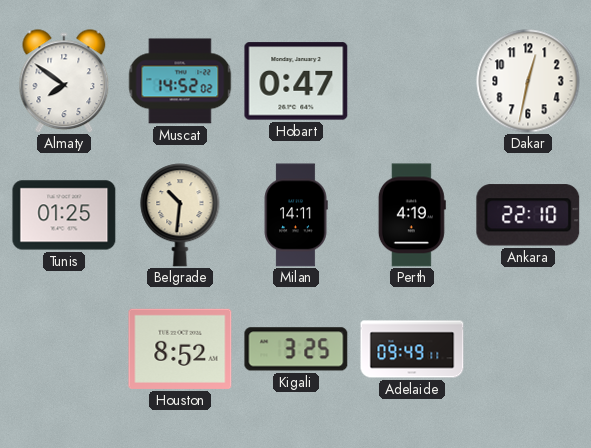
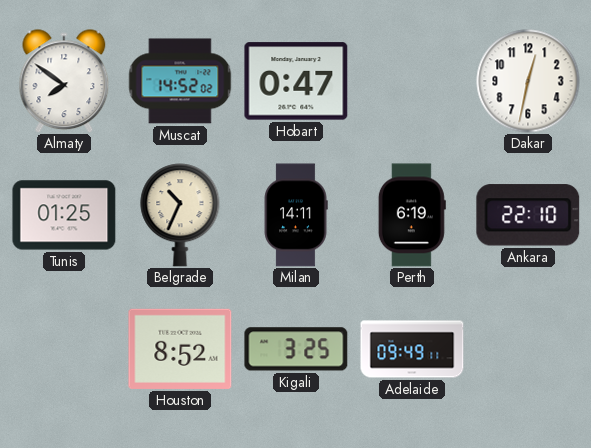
Belgrade: 10:31 -> 10:34 (180, 215)
Perth: 4:19 -> 6:19 (412, 215)
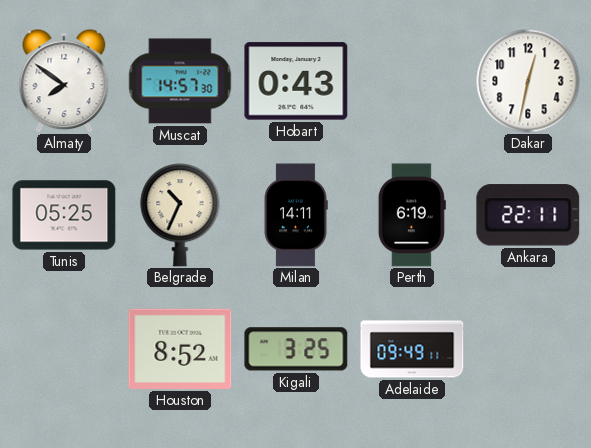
Muscat: 14:52 -> 14:57 (180, 81)
Hobart: 0:47 -> 0:43 (296, 81)
Tunis: 01:25 -> 05:25 (64, 215)
Ankara: 22:10 -> 22:11 (528, 215)
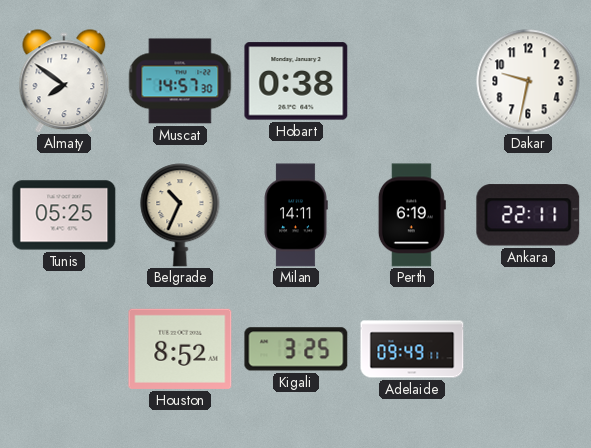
Hobart: 0:43 -> 0:38 (296, 81)
Dakar: 12:32 -> 9:32 (528, 81)
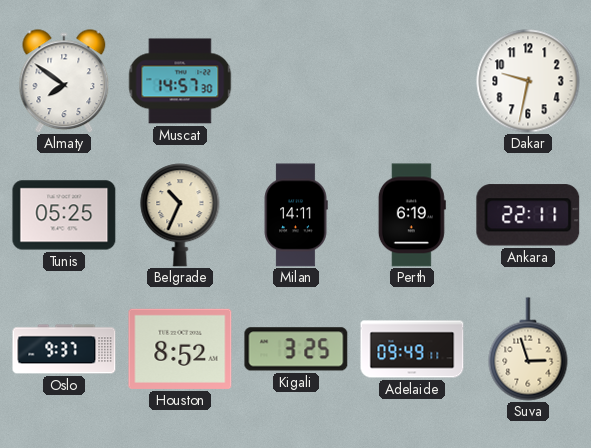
Hobart: 0:38 -> none (296, 81)
Oslo: none -> 9:37 (64, 349)
Suva: none -> 2:57 (528, 349)
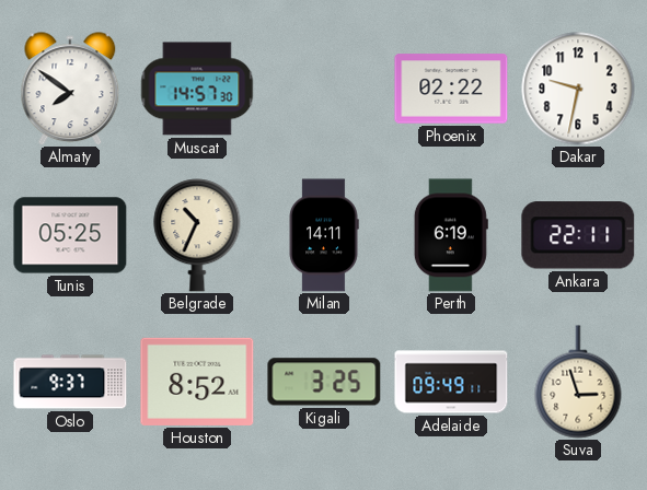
Phoenix: none -> 02:22 (451, 89)
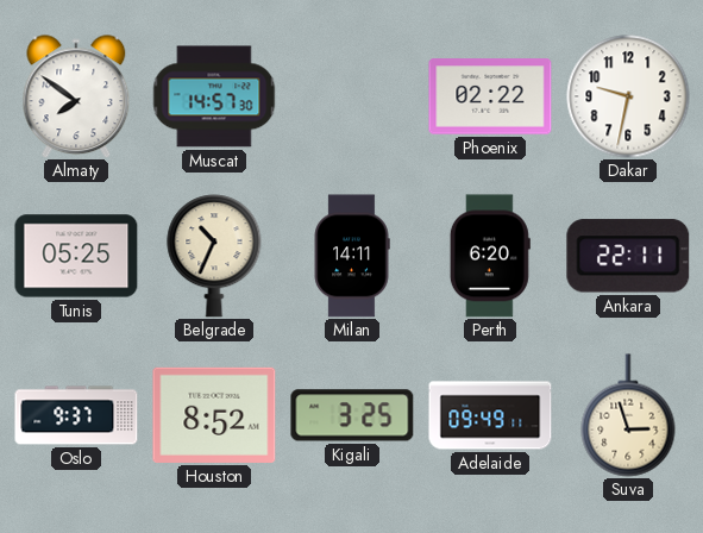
Perth: 6:19 -> 6:20 (490, 256)
